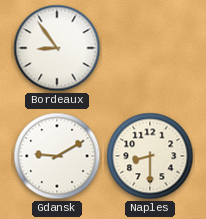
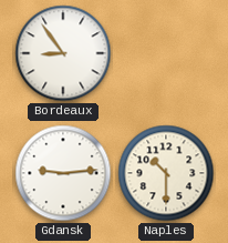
Gdansk: 9:10 -> 9:14 (63, 173)
Naples: 8:30 -> 10:30 (166, 173)
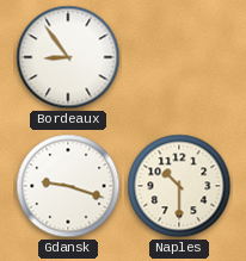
Gdansk: 9:14 -> 9:18 (68, 186)
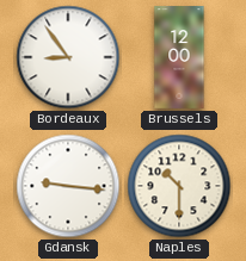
Brussels: none -> 12:00 (179, 57)
Gdansk: 9:18 -> 9:16 (68, 186)
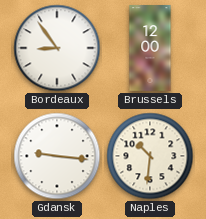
Naples: 10:30 -> 10:31 (150, 156)
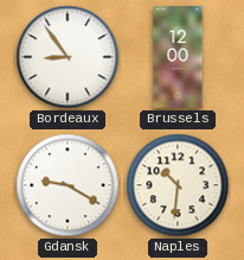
Gdansk: 9:16 -> 9:20 (68, 185)
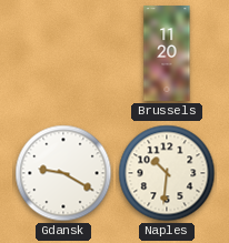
Bordeaux: 8:54 -> none (68, 57)
Brussels: 12:00 -> 11:20 (167, 53)
